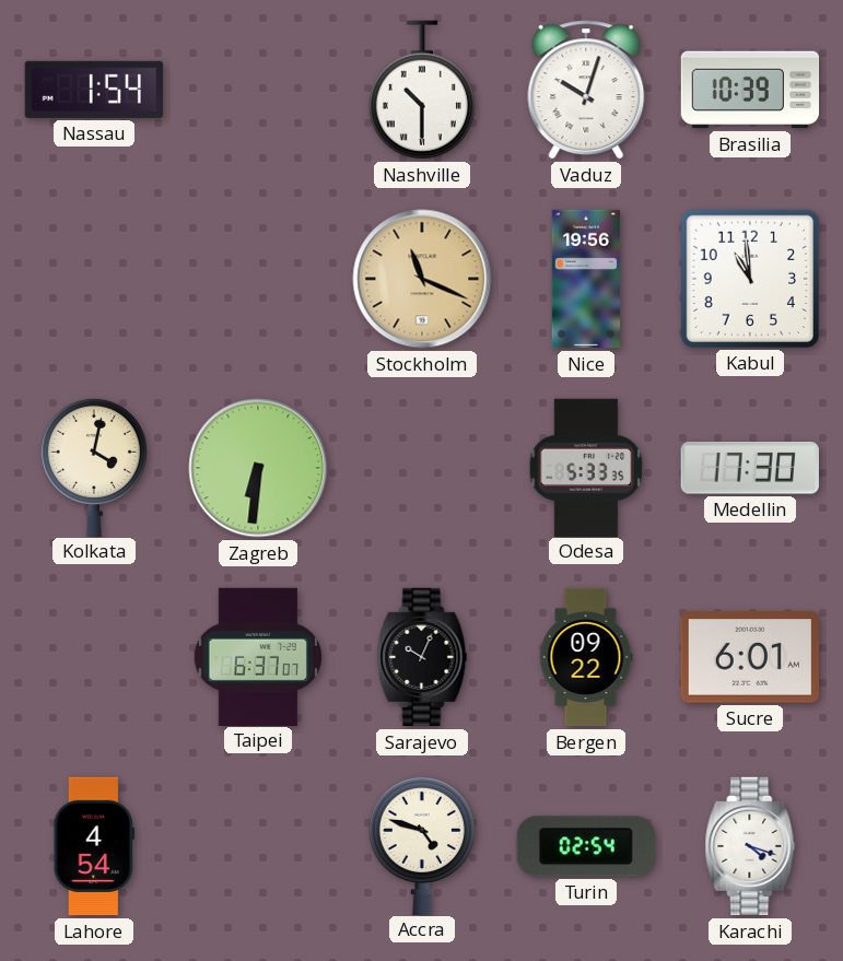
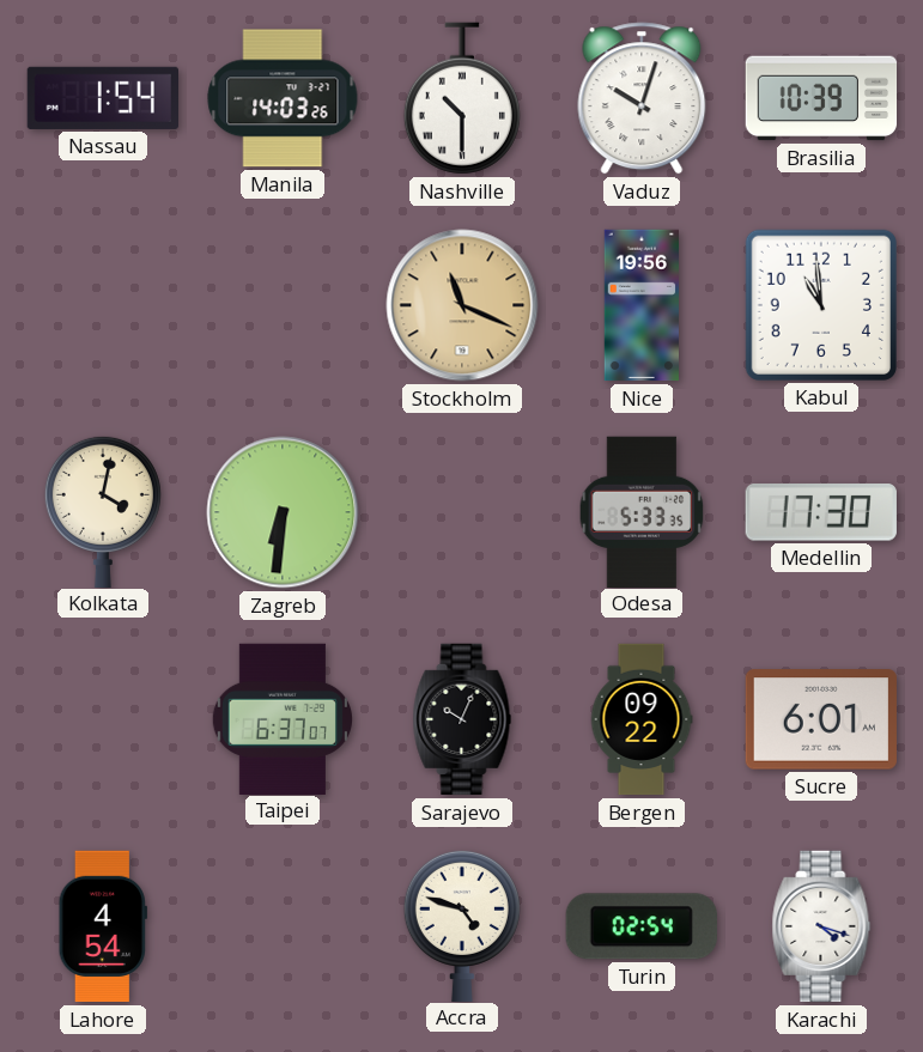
Manila: none -> 14:03 (283, 98)
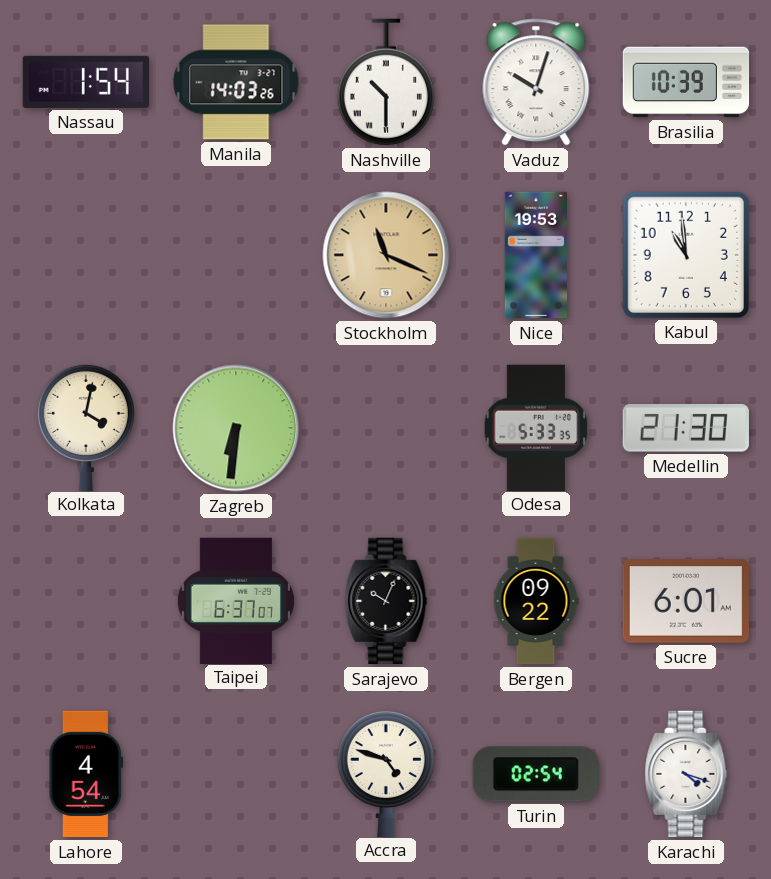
Nice: 19:56 -> 19:53 (535, 255)
Medellin: 17:30 -> 21:30 (686, 428)
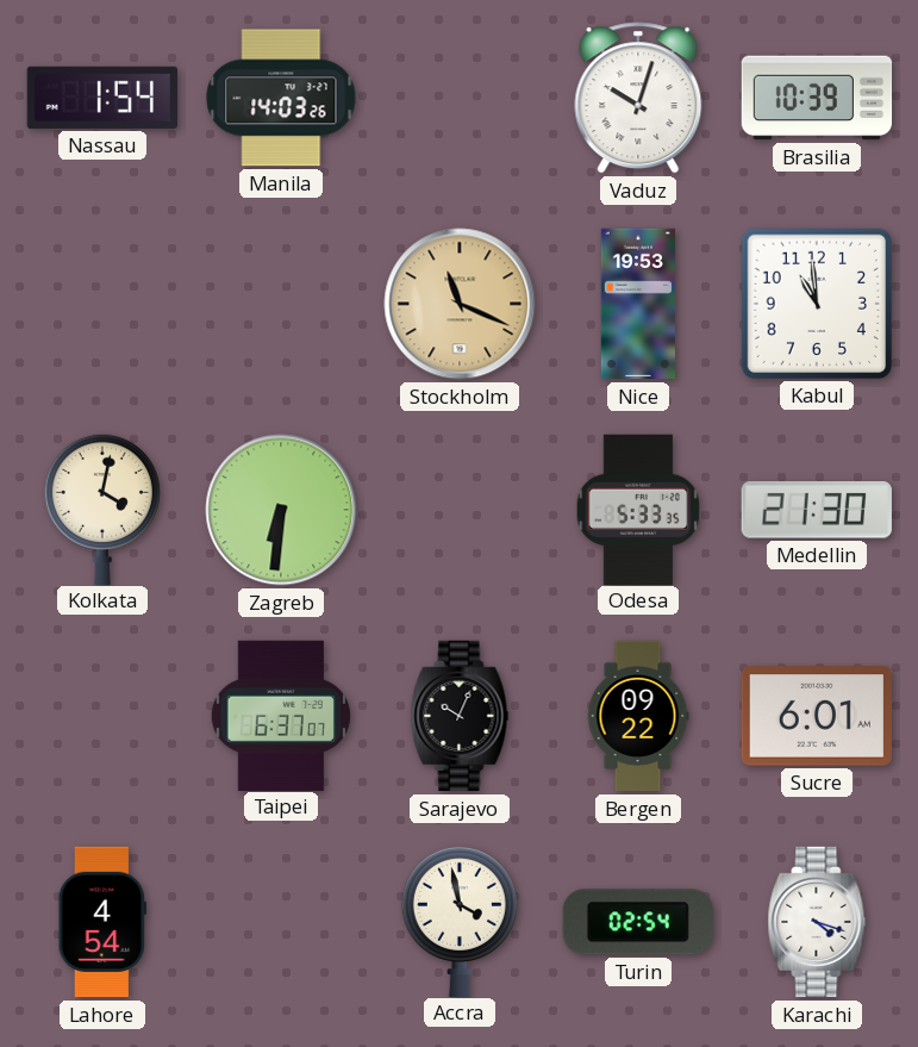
Nashville: 10:30 -> none (386, 82)
Accra: 4:48 -> 3:58 (460, 921)
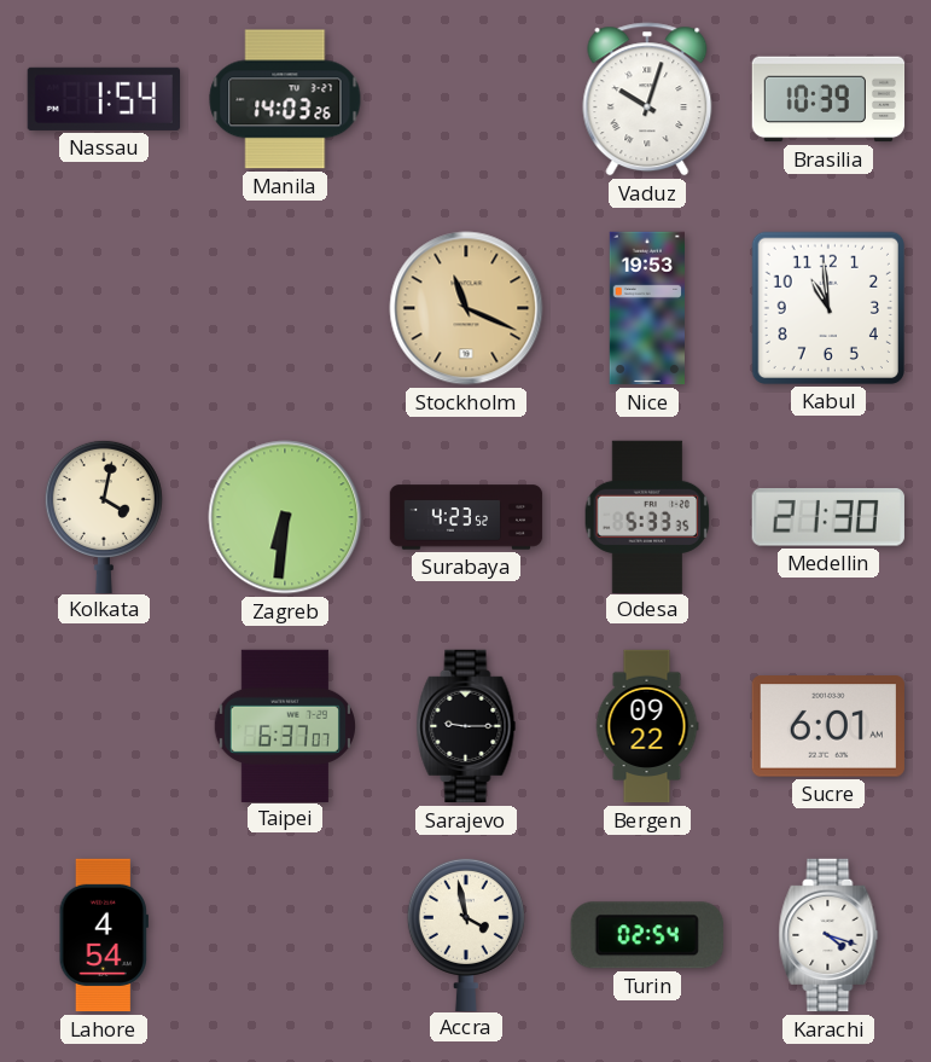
Surabaya: none -> 4:23 (466, 517)
Sarajevo: 10:04 -> 9:15 (466, 726)
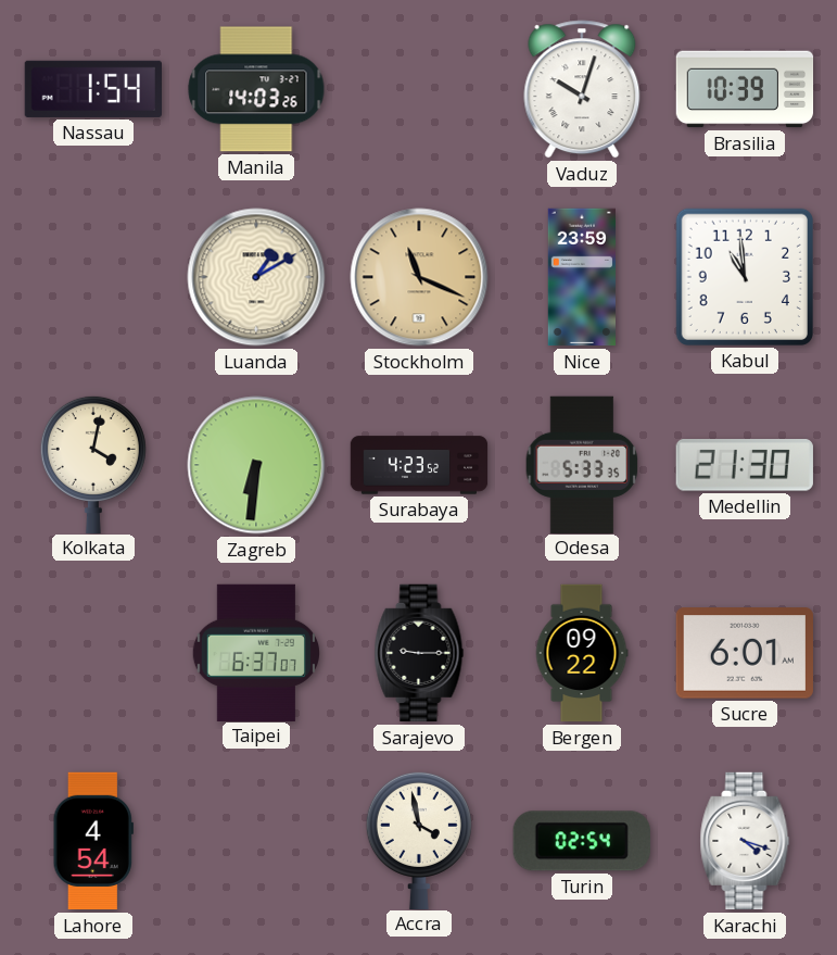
Luanda: none -> 1:10 (256, 277)
Nice: 19:53 -> 23:59 (581, 277)
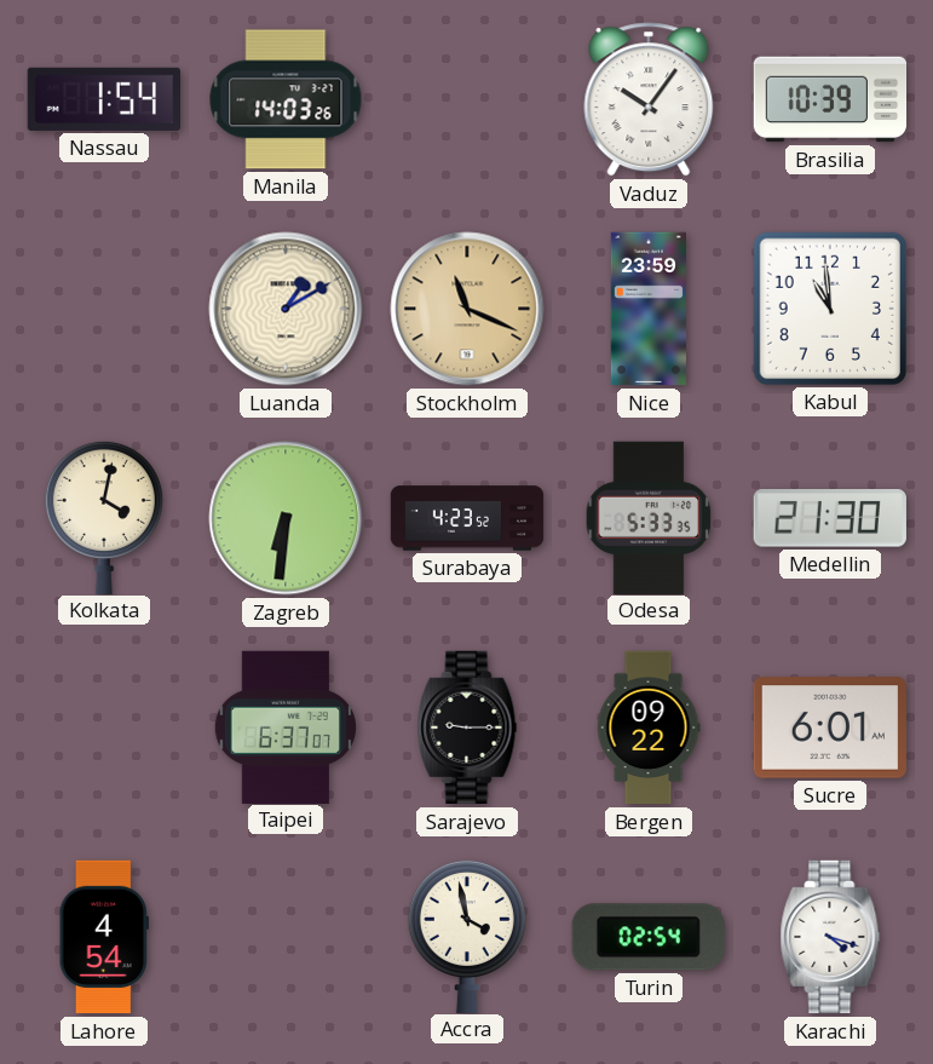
Vaduz: 10:03 -> 10:06 (649, 99)
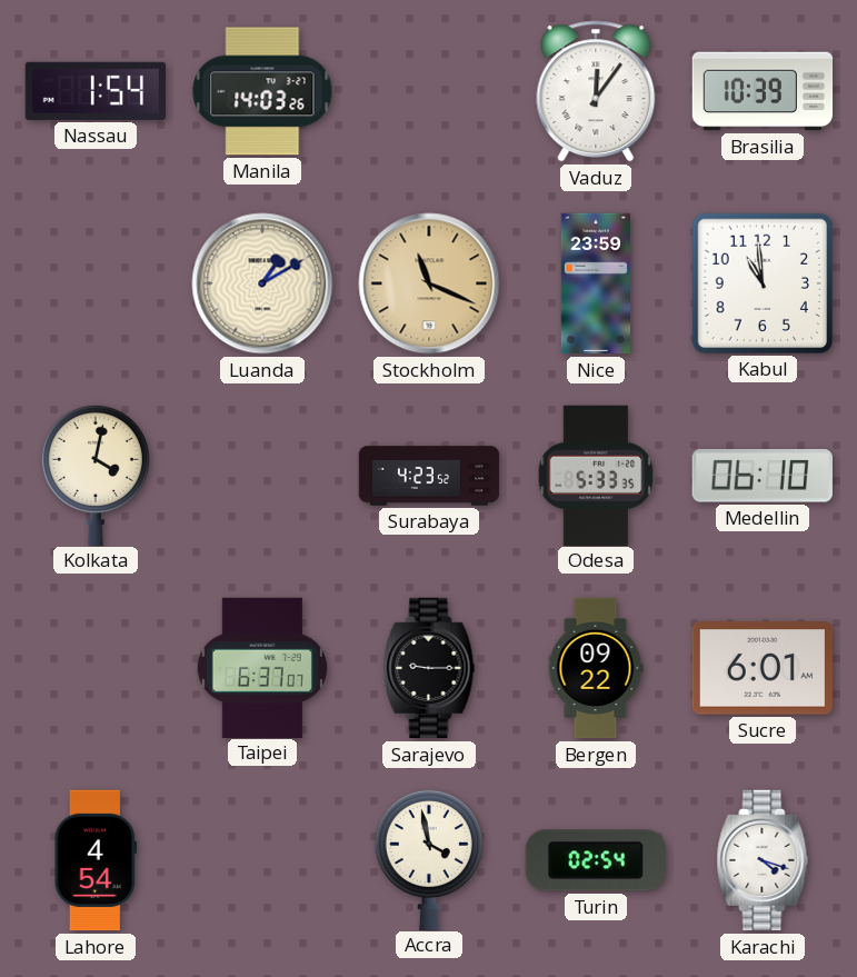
Vaduz: 10:06 -> 12:06 (596, 91)
Zagreb: 6:31 -> none (286, 518)
Medellin: 21:30 -> 06:10 (763, 476)
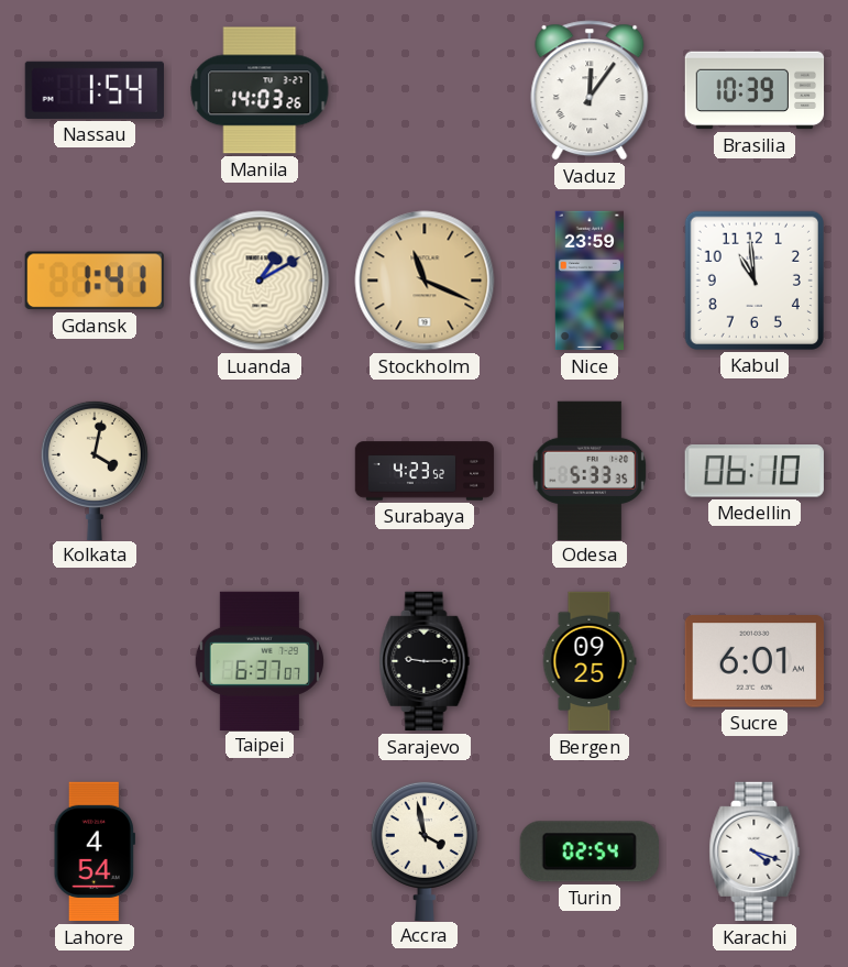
Gdansk: none -> 1:41 (95, 281)
Bergen: 09:22 -> 09:25 (590, 661)
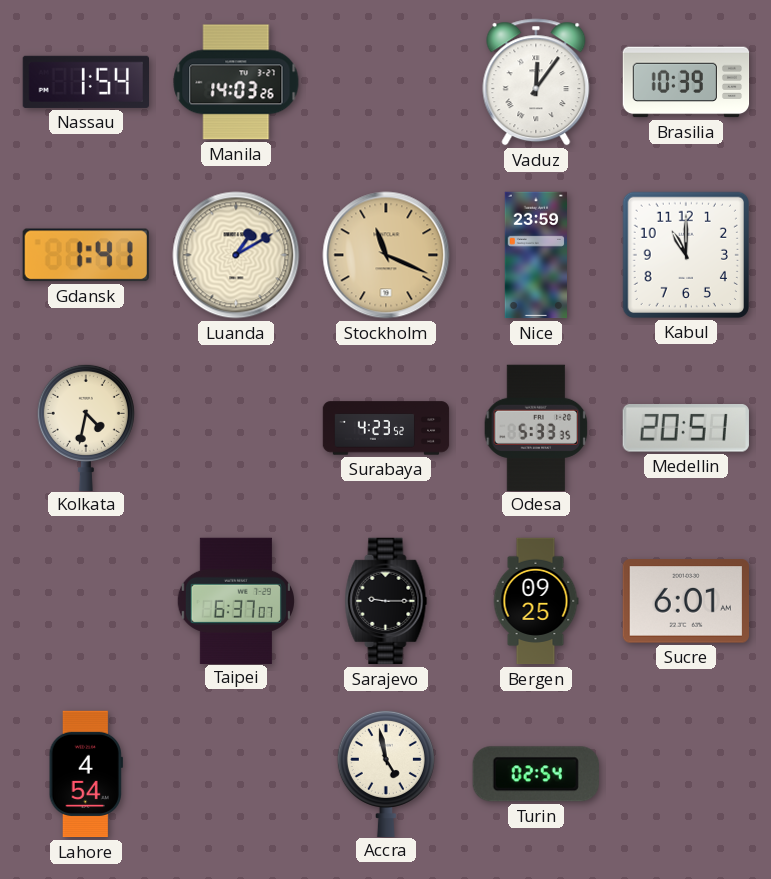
Kabul: 10:59 -> 11:00 (686, 255)
Kolkata: 4:02 -> 4:32 (86, 427)
Medellin: 06:10 -> 20:51 (686, 428)
Accra: 3:58 -> 4:58 (386, 773)
Karachi: 4:18 -> none (755, 851)
